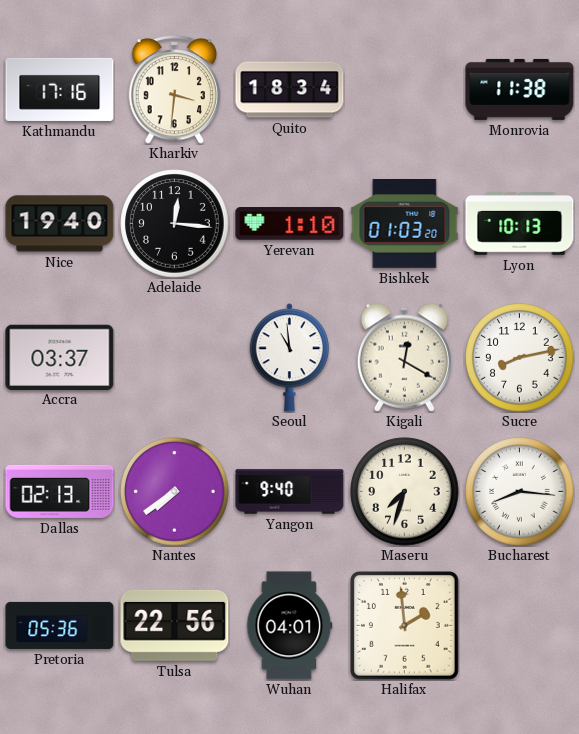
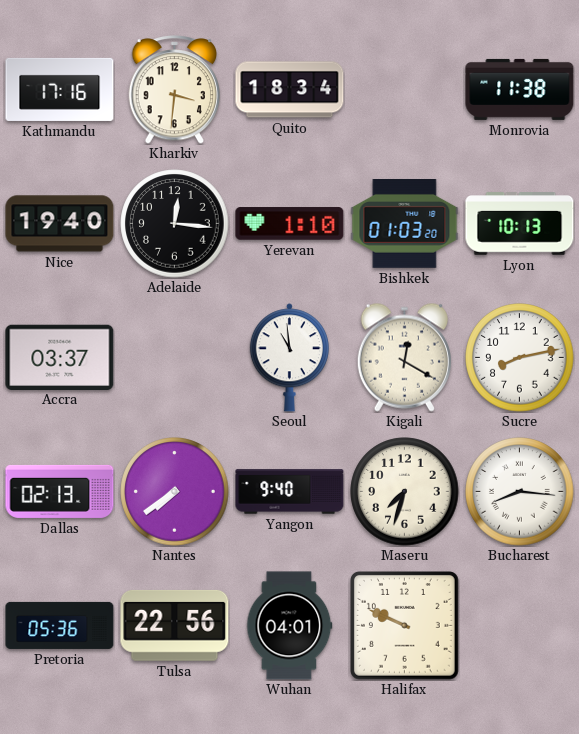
Halifax: 1:59 -> 9:49 (405, 626)
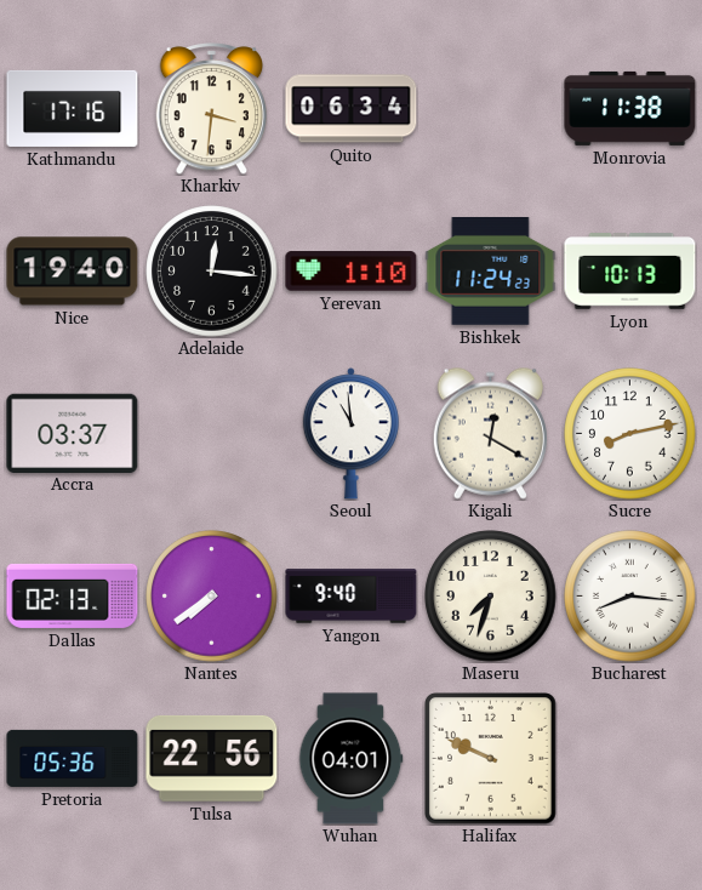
Quito: 18:34 -> 06:34 (352, 109)
Bishkek: 01:03 -> 11:24 (491, 272)
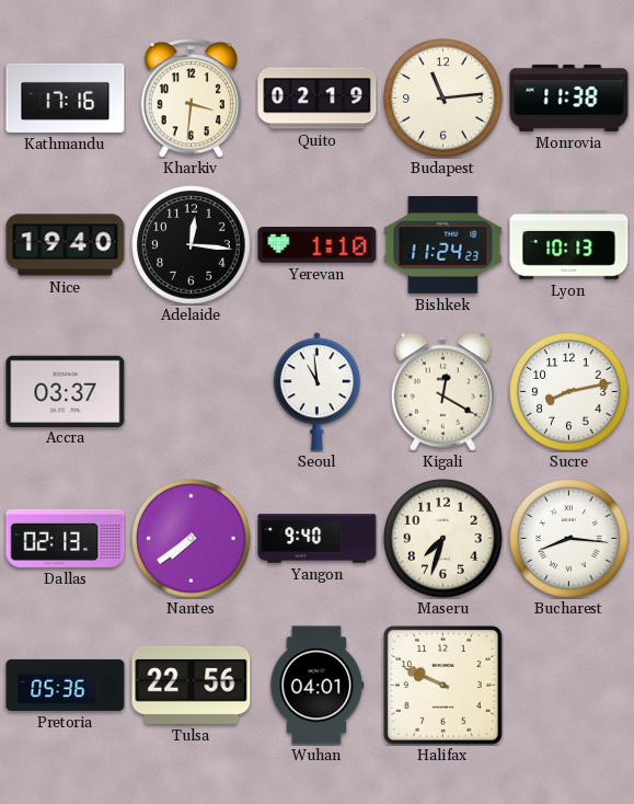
Quito: 06:34 -> 02:19 (318, 99)
Budapest: none -> 11:14 (443, 99)
